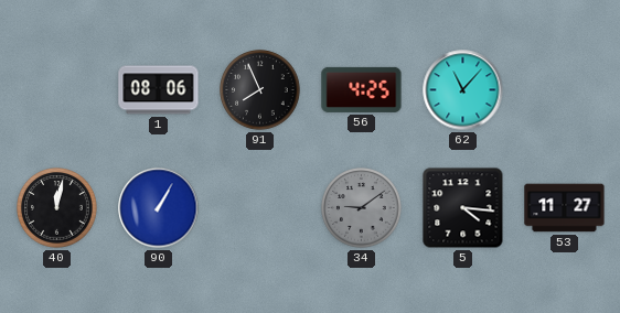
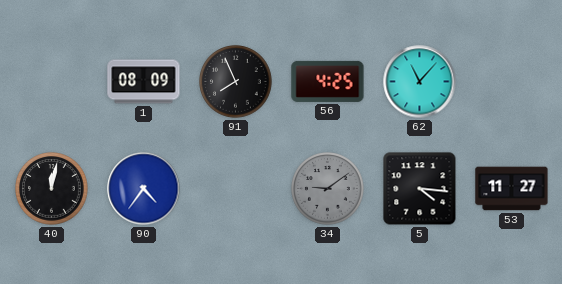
1: 08:06 -> 08:09 (144, 82)
90: 1:05 -> 4:36 (144, 189)
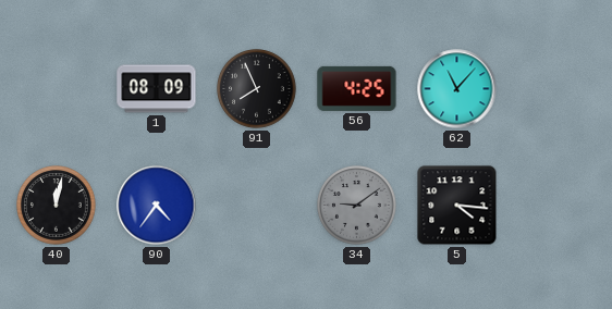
53: 11:27 -> none (512, 189)
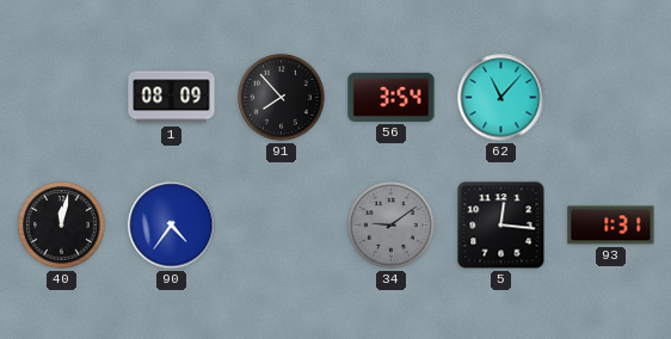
91: 7:56 -> 7:53 (282, 98)
56: 4:25 -> 3:54 (392, 97)
5: 4:16 -> 12:16 (501, 226)
93: none -> 1:31 (611, 226)
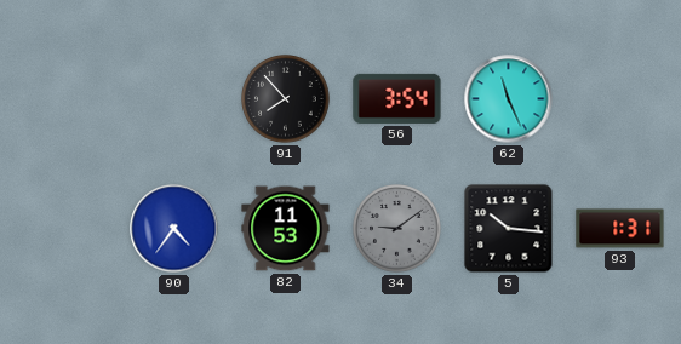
1: 08:09 -> none (172, 98)
62: 11:07 -> 11:26 (509, 99)
40: 12:02 -> none (62, 226)
82: none -> 11:53 (286, 229)
5: 12:16 -> 10:16 (509, 229)
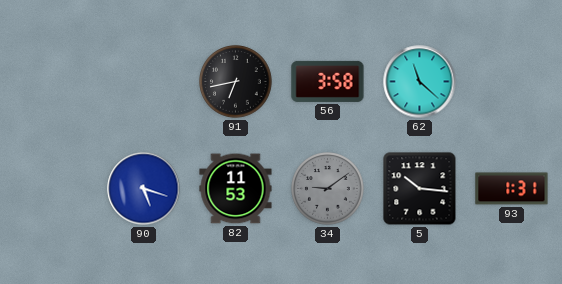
91: 7:53 -> 6:43 (236, 82)
56: 3:54 -> 3:58 (328, 81)
62: 11:26 -> 11:22 (420, 82)
90: 4:36 -> 5:18 (144, 189)
